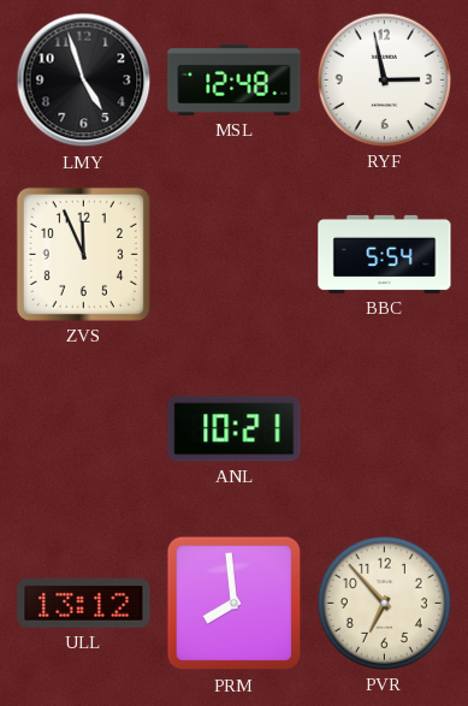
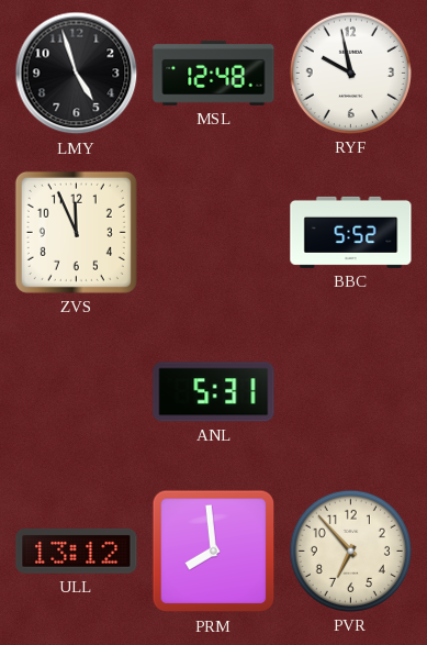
RYF: 2:58 -> 9:58 (350, 73)
BBC: 5:54 -> 5:52 (351, 232)
ANL: 10:21 -> 5:31 (214, 392)
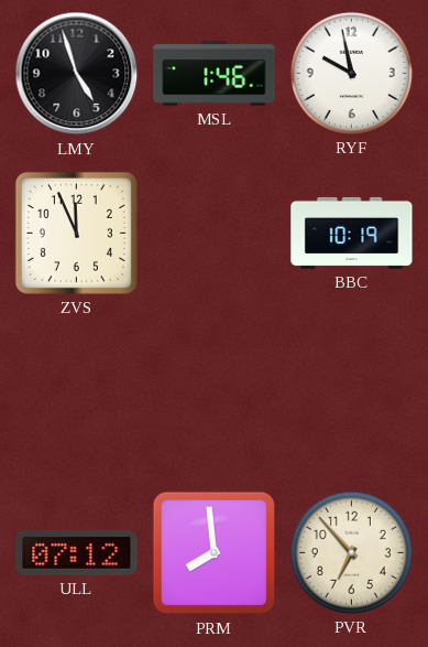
MSL: 12:48 -> 1:46 (215, 73)
BBC: 5:52 -> 10:19 (352, 233)
ANL: 5:31 -> none (214, 392)
ULL: 13:12 -> 07:12 (77, 552)
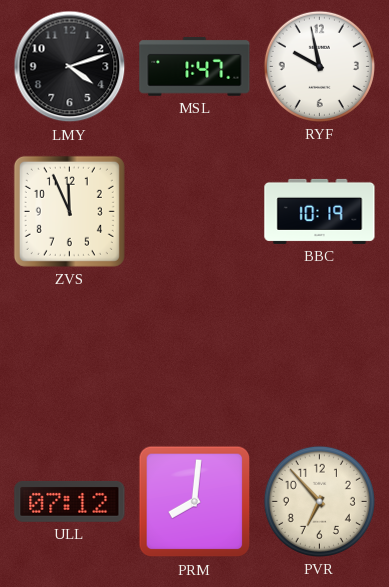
LMY: 4:57 -> 4:12 (70, 67)
MSL: 1:46 -> 1:47 (195, 66)
PRM: 7:59 -> 8:01 (195, 502)
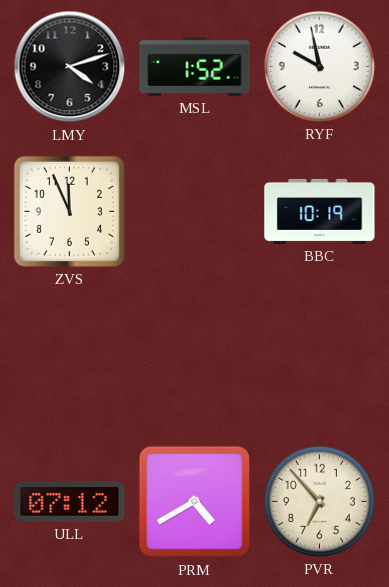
MSL: 1:47 -> 1:52 (195, 66)
PRM: 8:01 -> 4:40 (195, 502)
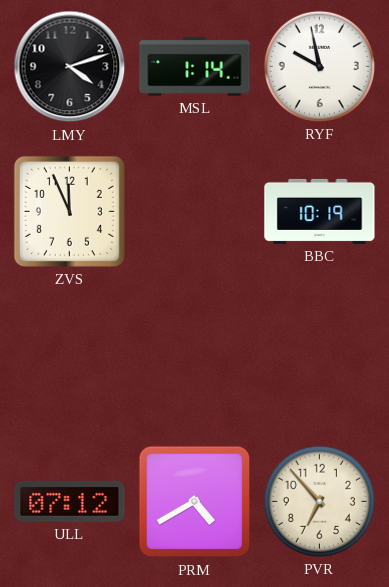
MSL: 1:52 -> 1:14 (195, 66)
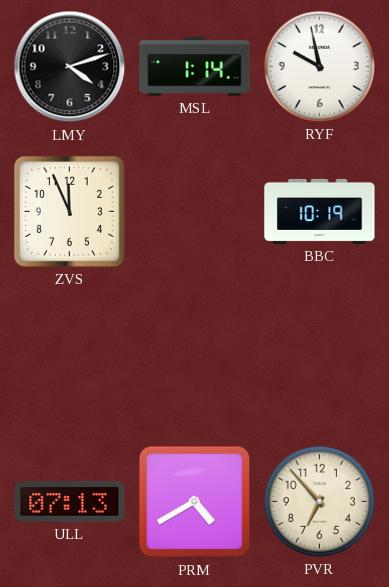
ULL: 07:12 -> 07:13 (70, 501)
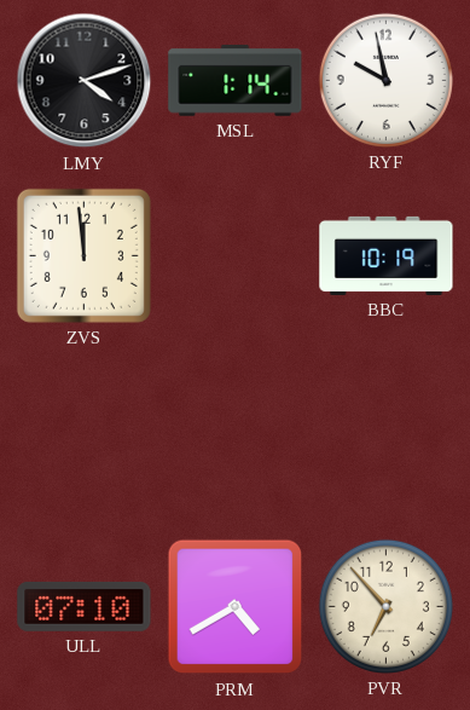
ZVS: 11:56 -> 11:59 (83, 255)
ULL: 07:13 -> 07:10 (85, 606)
